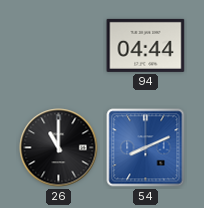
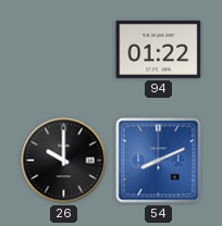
94: 04:44 -> 01:22 (159, 49)
26: 11:00 -> 10:00 (64, 161)
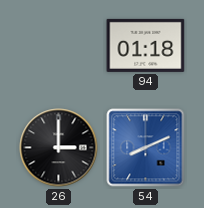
94: 01:22 -> 01:18 (146, 45)
26: 10:00 -> 3:00 (59, 148)
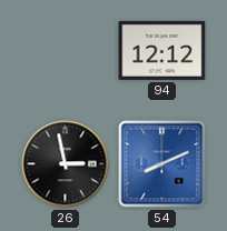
94: 01:18 -> 12:12 (162, 50)
26: 3:00 -> 2:58 (66, 164)
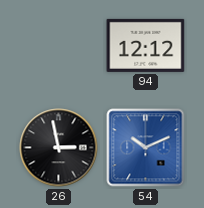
54: 8:11 -> 10:11 (146, 148)
